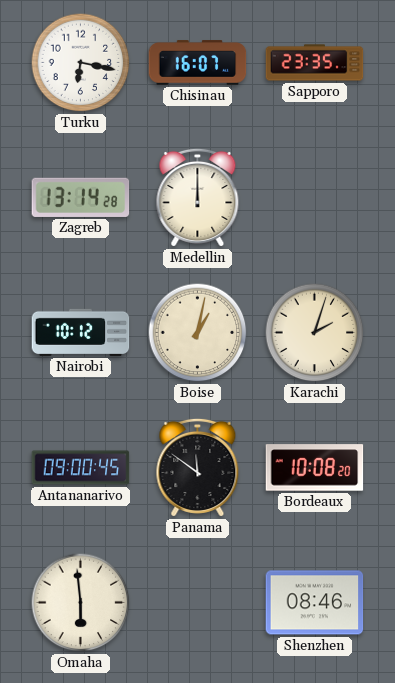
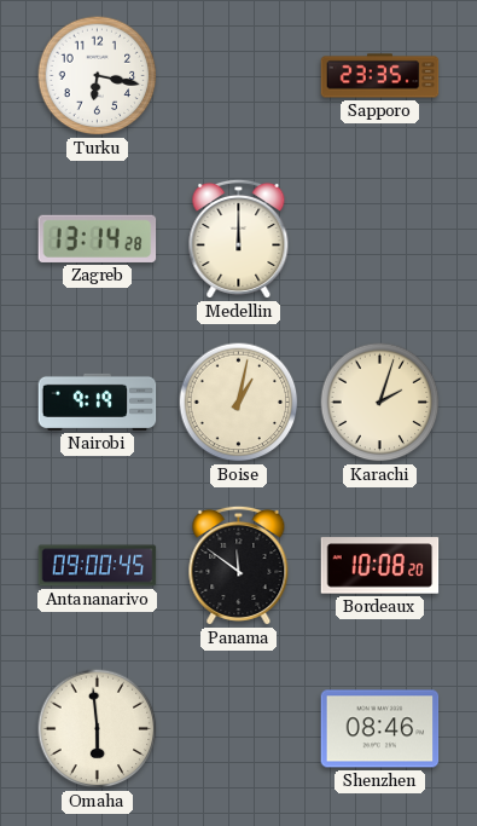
Chisinau: 16:07 -> none (198, 63)
Nairobi: 10:12 -> 9:19 (98, 402)
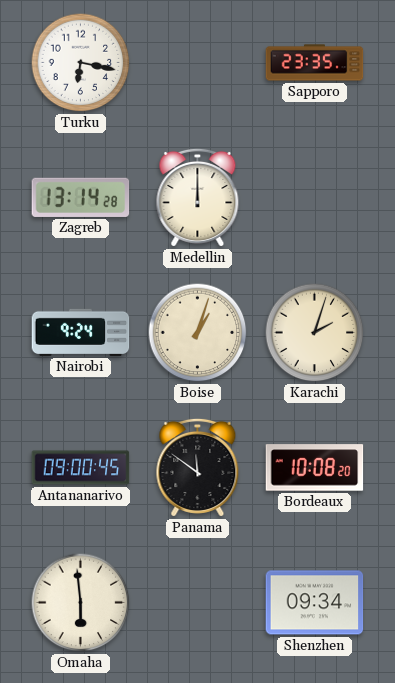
Nairobi: 9:19 -> 9:24 (81, 332)
Boise: 1:02 -> 1:03 (198, 333)
Shenzhen: 08:46 -> 09:34 (315, 603)
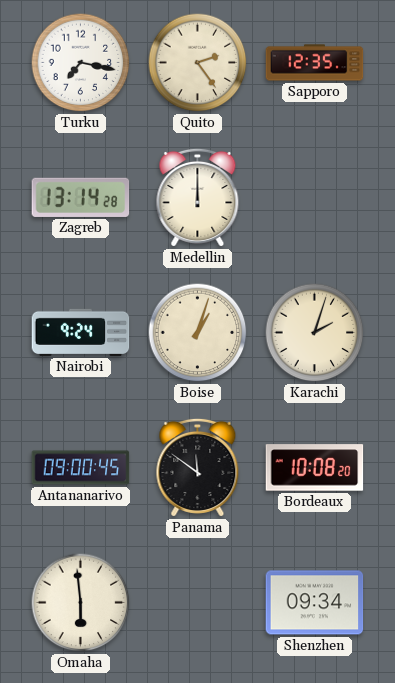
Turku: 6:17 -> 7:17 (81, 63)
Quito: none -> 2:24 (198, 63)
Sapporo: 23:35 -> 12:35 (315, 63)
